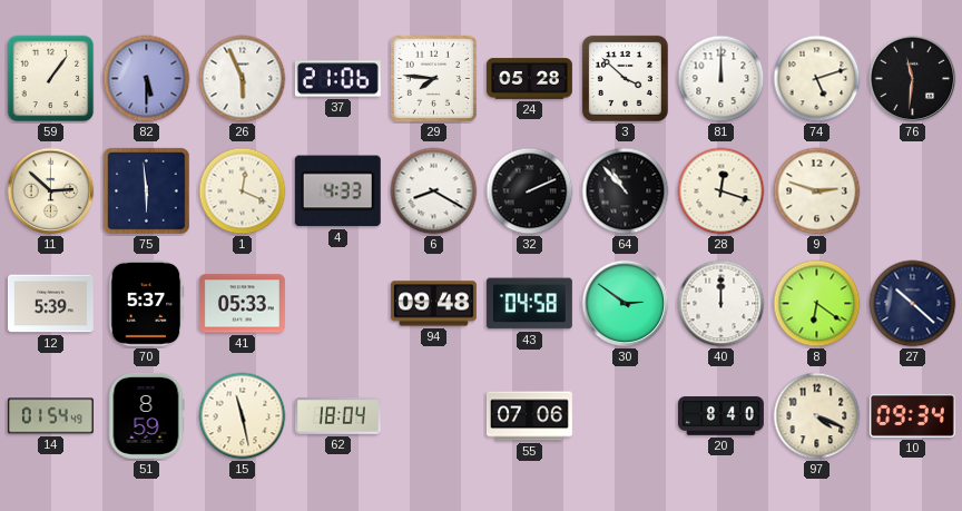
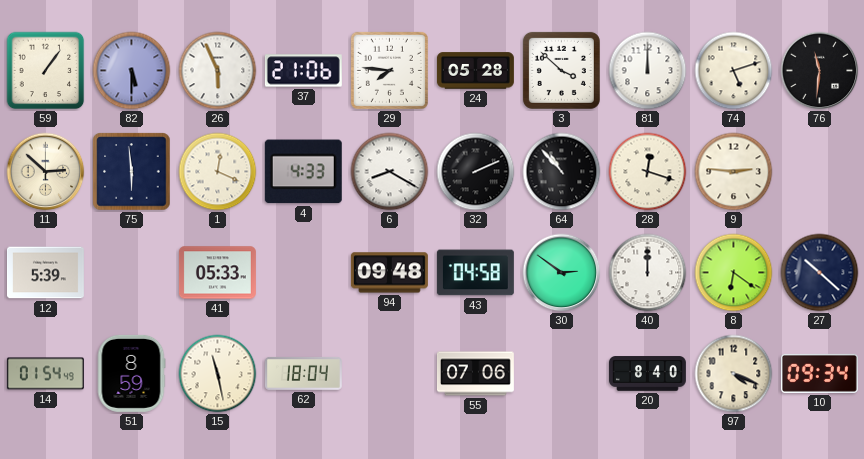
9: 2:48 -> 2:46 (734, 172)
70: 5:37 -> none (146, 303)
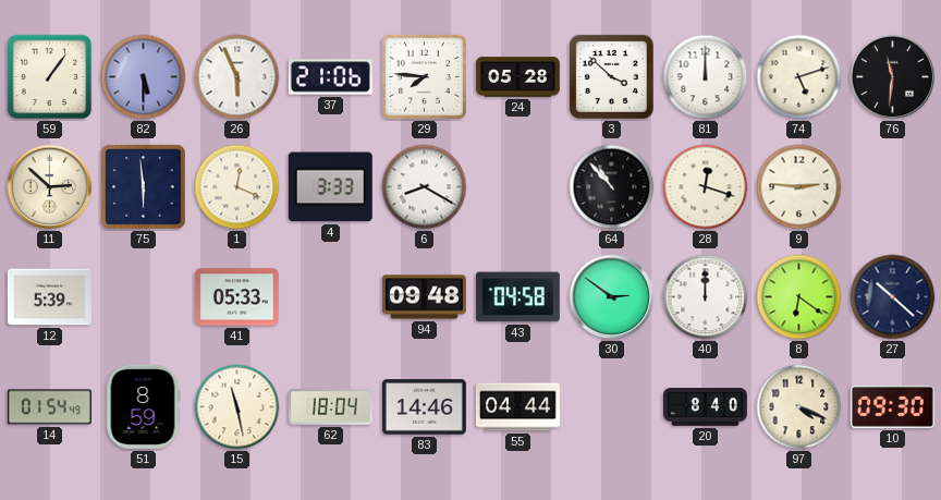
4: 4:33 -> 3:33 (330, 187)
32: 2:11 -> none (476, 172)
83: none -> 14:46 (424, 407)
55: 07:06 -> 04:44 (517, 407)
10: 09:34 -> 09:30 (892, 406)
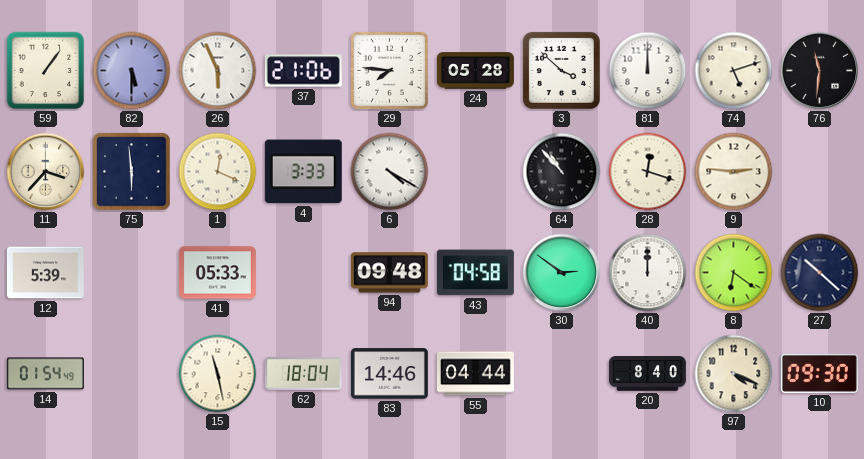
11: 2:52 -> 3:37 (46, 172)
6: 8:20 -> 4:20 (390, 172)
51: 8:59 -> none (143, 406)
